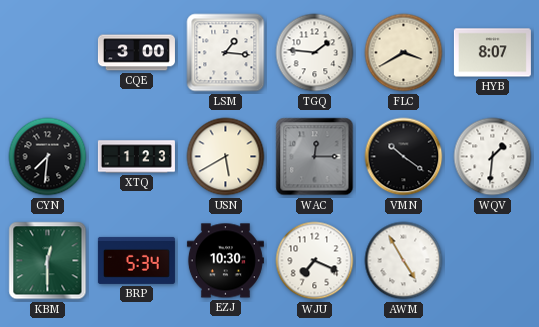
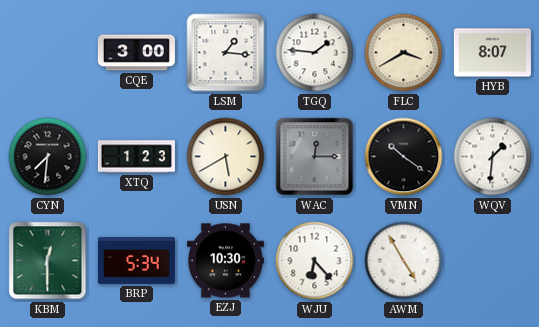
WJU: 7:19 -> 6:23 (315, 261)
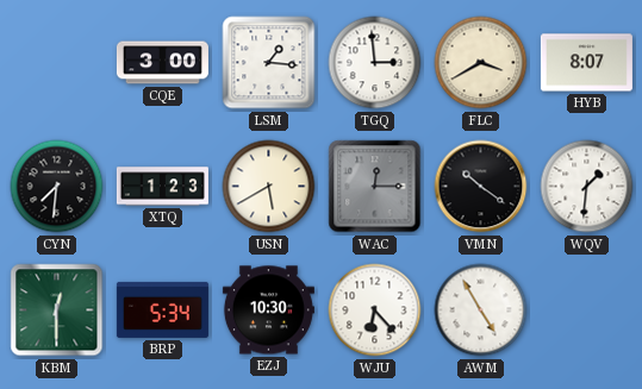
TGQ: 1:46 -> 2:59 (375, 63)
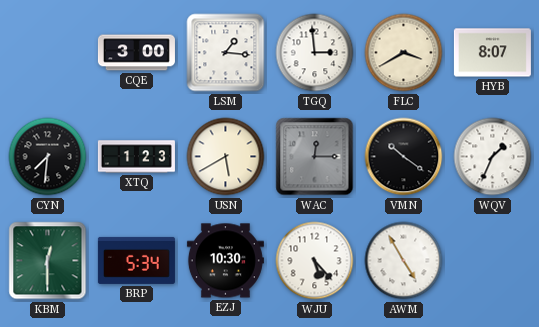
WQV: 1:31 -> 1:34 (493, 157)
WJU: 6:23 -> 5:23 (315, 261)
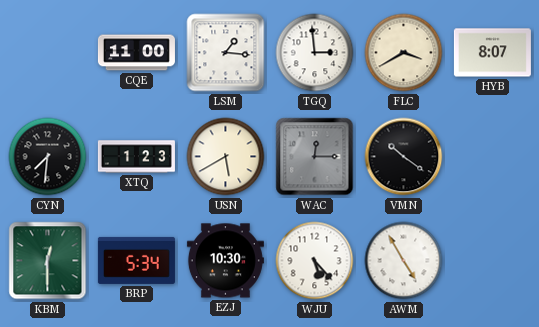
CQE: 3:00 -> 11:00 (136, 53)
WQV: 1:34 -> none (493, 157)
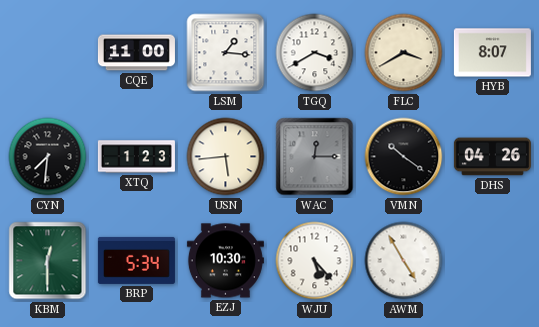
TGQ: 2:59 -> 3:40 (315, 53)
USN: 5:40 -> 5:44 (226, 157)
DHS: none -> 04:26 (492, 157)
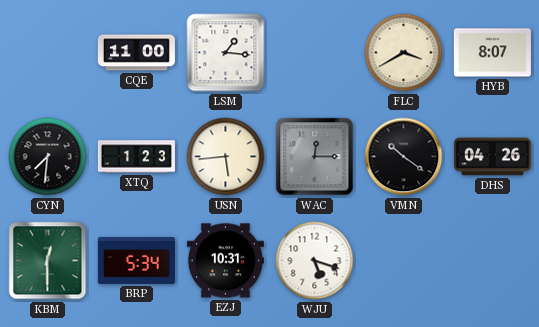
TGQ: 3:40 -> none (315, 53)
EZJ: 10:30 -> 10:31 (225, 261)
WJU: 5:23 -> 5:18 (315, 261)
AWM: 4:55 -> none (404, 261)
